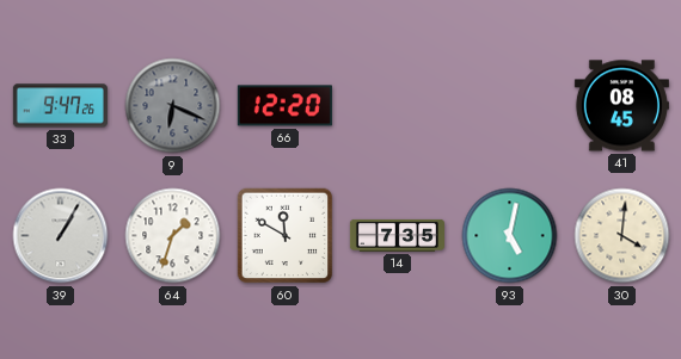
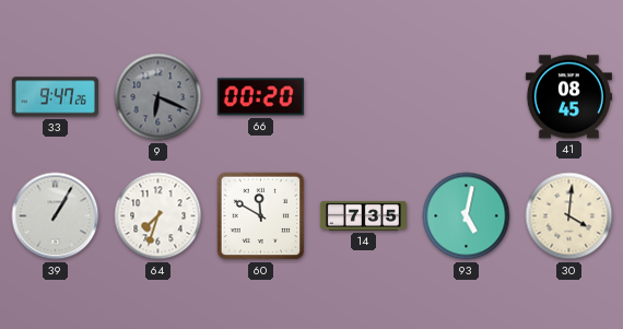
66: 12:20 -> 00:20 (260, 97)
64: 1:33 -> 7:33 (158, 216)
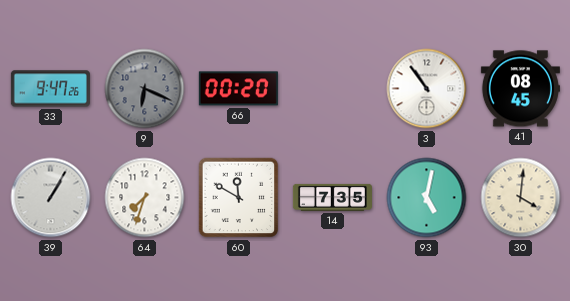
3: none -> 10:54 (427, 89)
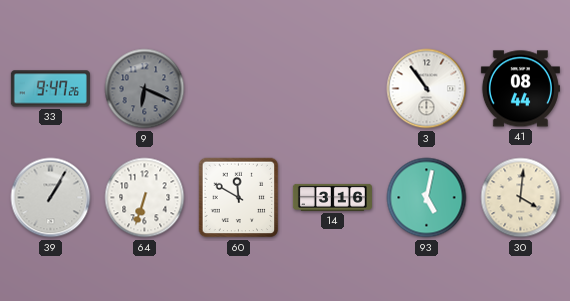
66: 00:20 -> none (238, 89)
41: 08:45 -> 08:44 (520, 89)
64: 7:33 -> 6:33 (145, 198)
14: 7:35 -> 3:16 (332, 197)
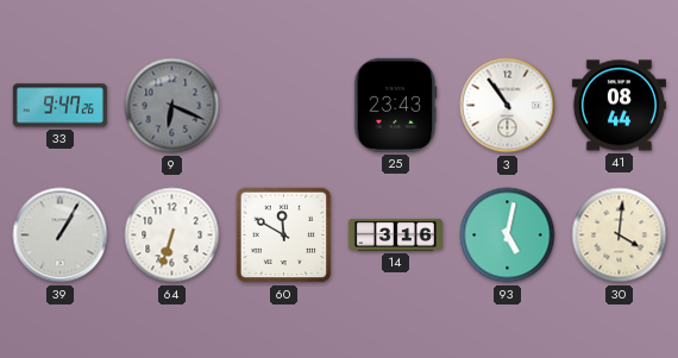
25: none -> 23:43 (395, 105)
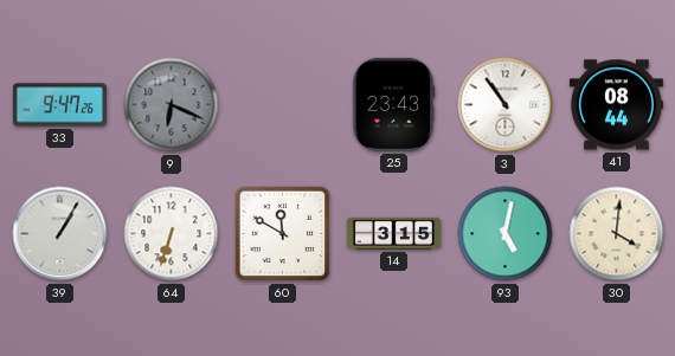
14: 3:16 -> 3:15 (393, 233)
